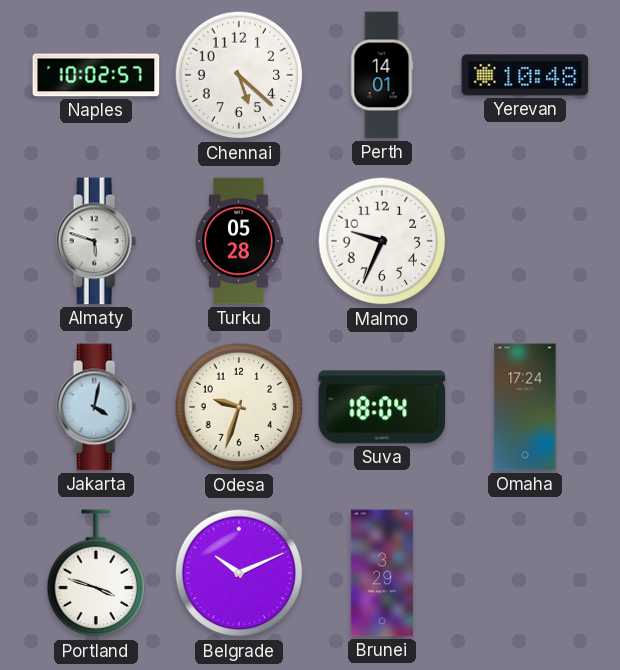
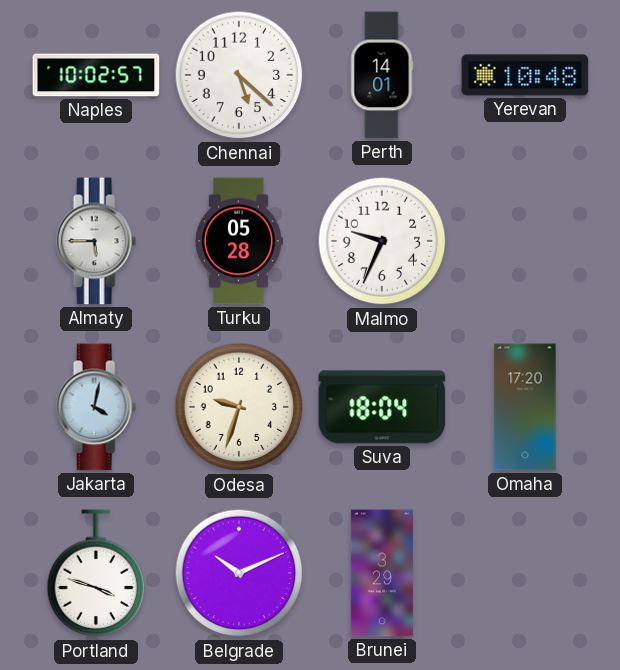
Almaty: 5:48 -> 5:45 (96, 241)
Omaha: 17:24 -> 17:20 (525, 407)
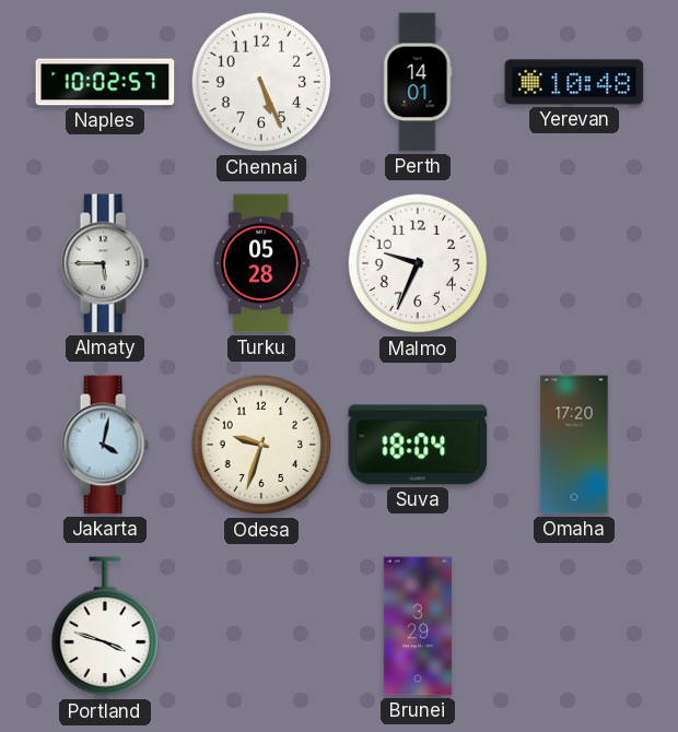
Chennai: 5:22 -> 5:26 (261, 82)
Belgrade: 10:11 -> none (239, 573)
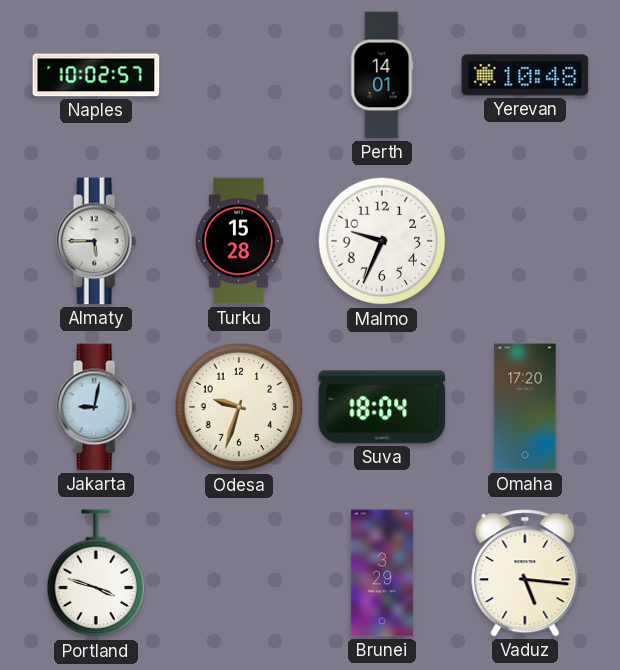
Chennai: 5:26 -> none (261, 82)
Turku: 05:28 -> 15:28 (239, 241)
Jakarta: 4:02 -> 9:02 (96, 407)
Vaduz: none -> 5:16 (525, 573)
